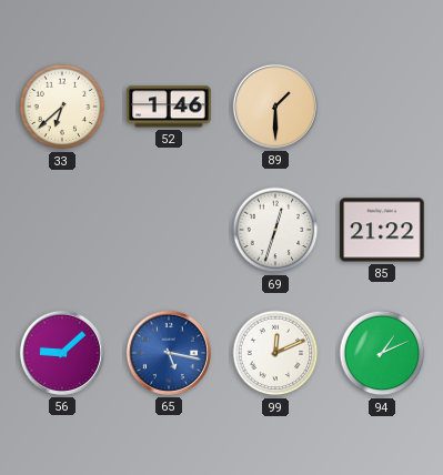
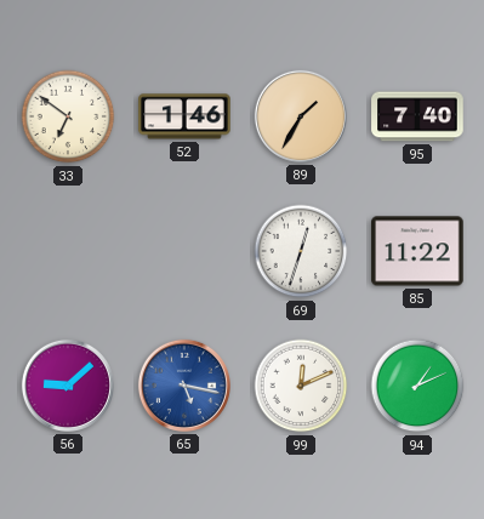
33: 6:38 -> 6:51 (68, 116)
89: 1:30 -> 1:35 (301, 116)
95: none -> 7:40 (417, 116)
85: 21:22 -> 11:22 (417, 251)
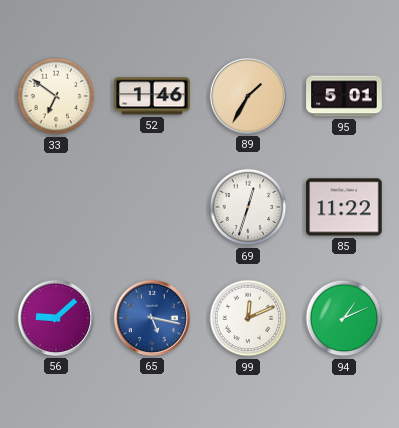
95: 7:40 -> 5:01 (344, 96)
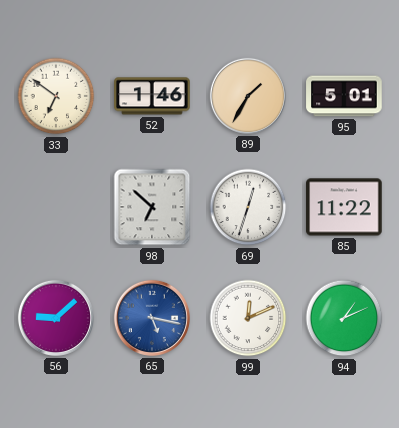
98: none -> 6:52 (152, 207)
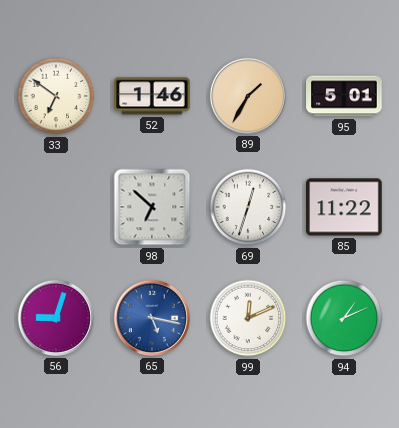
56: 9:08 -> 9:03 (56, 318)
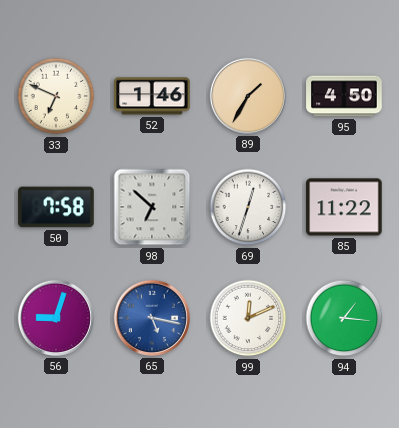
33: 6:51 -> 6:49 (56, 96)
95: 5:01 -> 4:50 (344, 96)
50: none -> 7:58 (56, 207)
94: 1:11 -> 1:16 (344, 318)
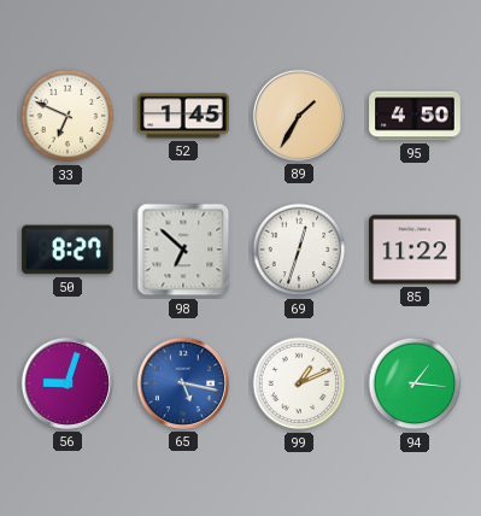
52: 1:46 -> 1:45 (183, 116)
50: 7:58 -> 8:27 (68, 250)
99: 12:11 -> 1:11 (299, 383)
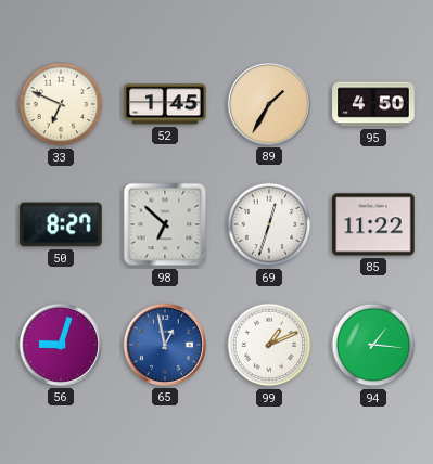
65: 5:17 -> 12:58 (165, 345)
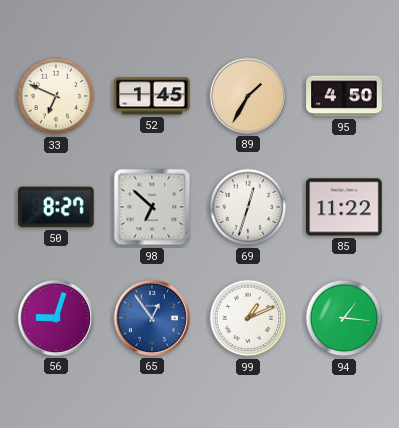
65: 12:58 -> 12:54 (152, 318)
